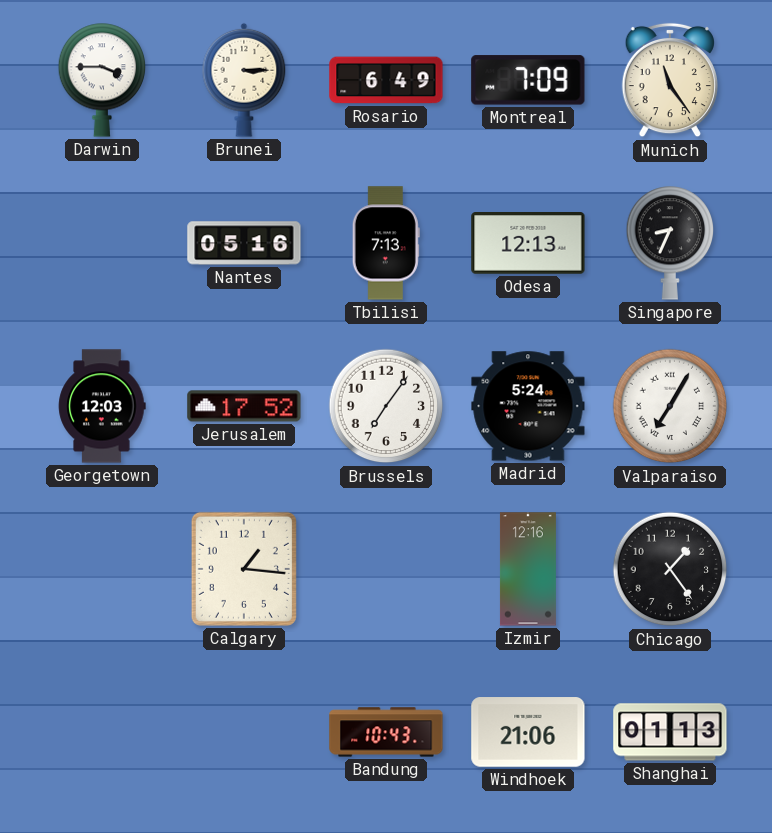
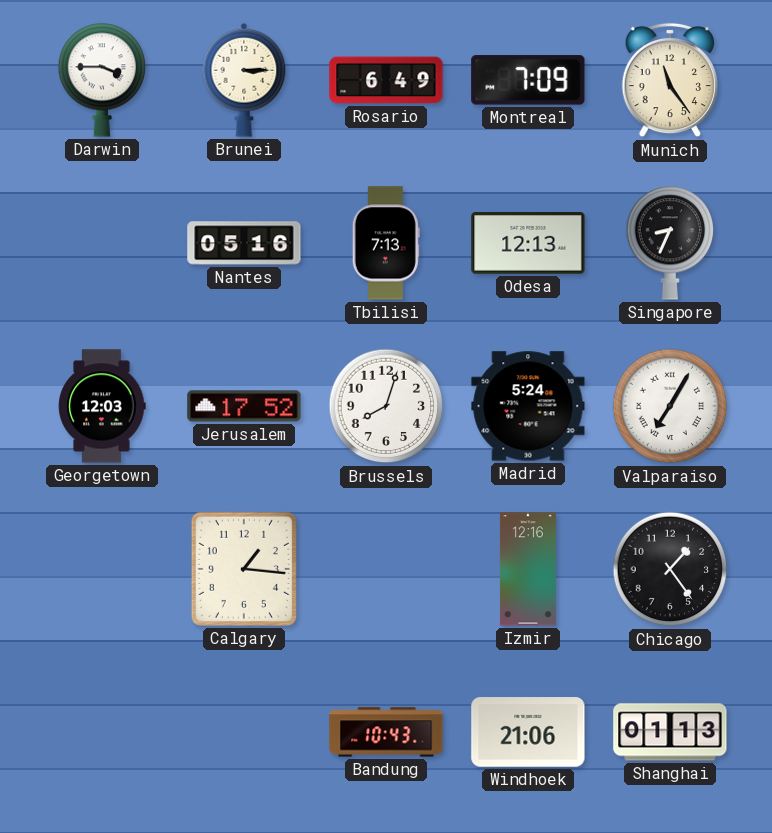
Brussels: 7:06 -> 8:03 (386, 406)
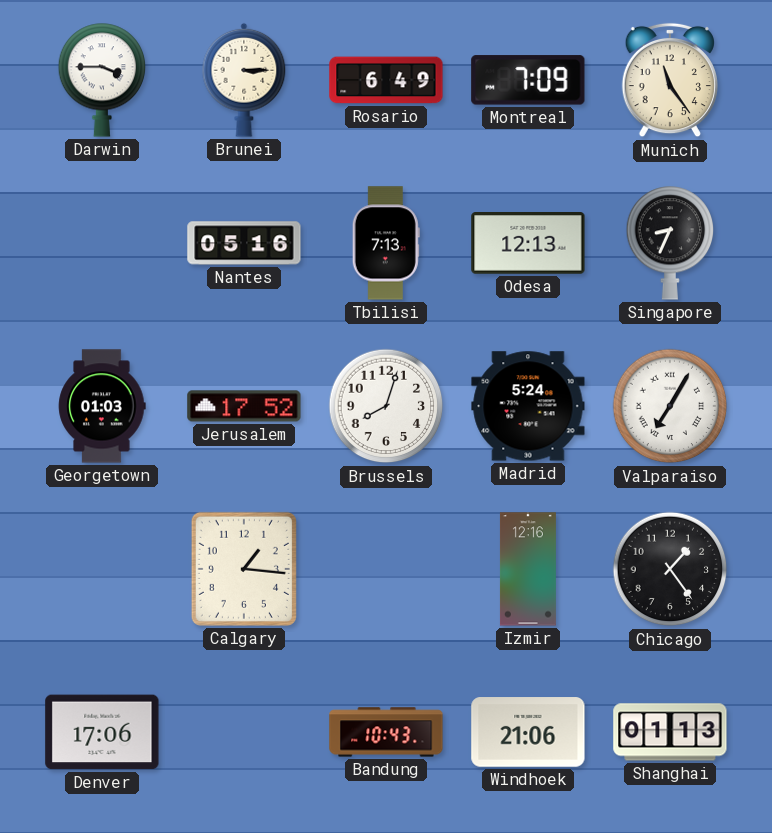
Georgetown: 12:03 -> 01:03 (102, 406)
Denver: none -> 17:06 (102, 732)
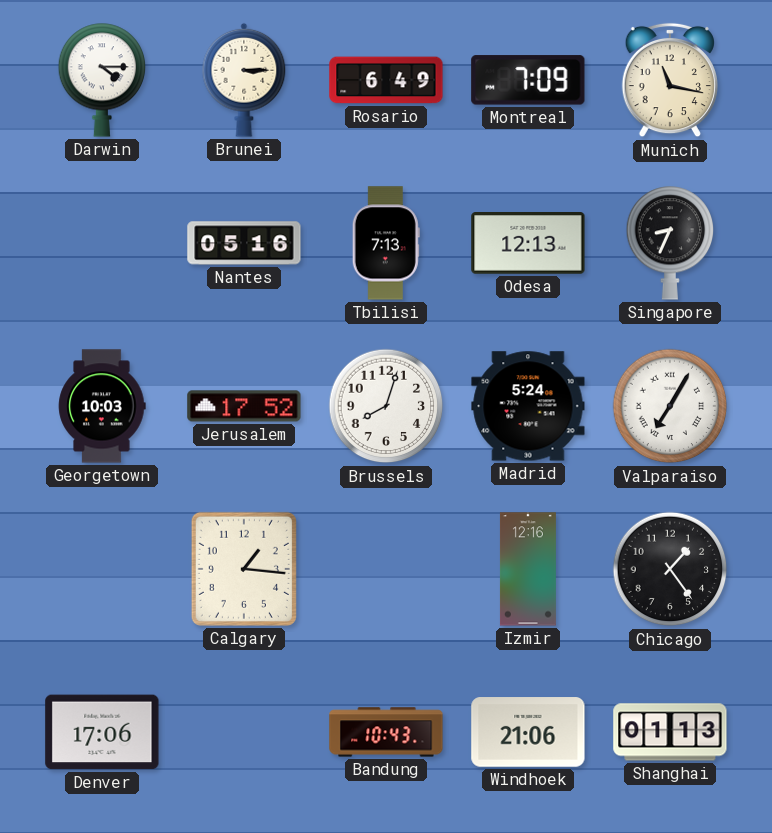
Darwin: 3:45 -> 4:15 (102, 80)
Munich: 11:24 -> 11:17 (670, 80)
Georgetown: 01:03 -> 10:03 (102, 406)
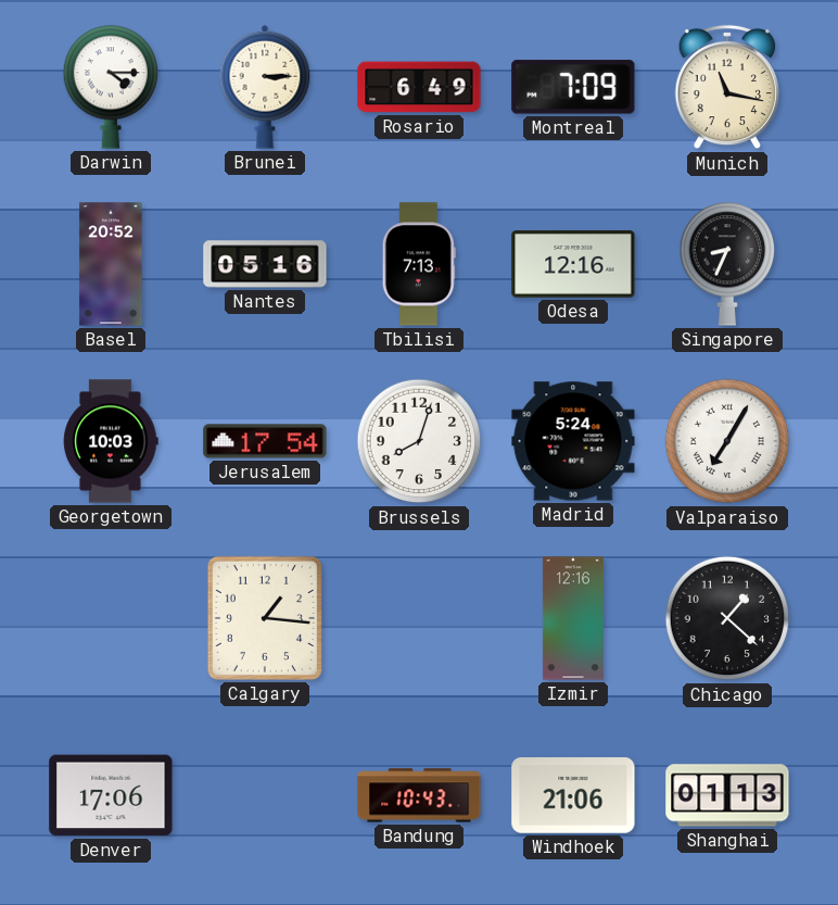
Basel: none -> 20:52 (111, 264)
Odesa: 12:13 -> 12:16 (573, 265)
Jerusalem: 17:52 -> 17:54 (265, 441)
Chicago: 1:24 -> 1:22 (727, 618)
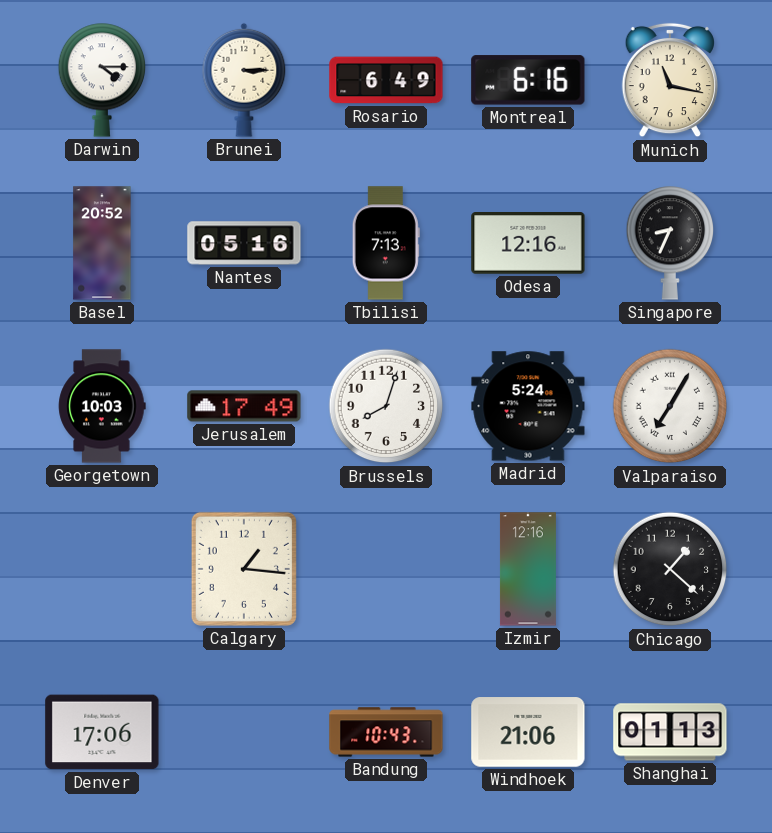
Montreal: 7:09 -> 6:16 (528, 80)
Jerusalem: 17:54 -> 17:49 (244, 406)
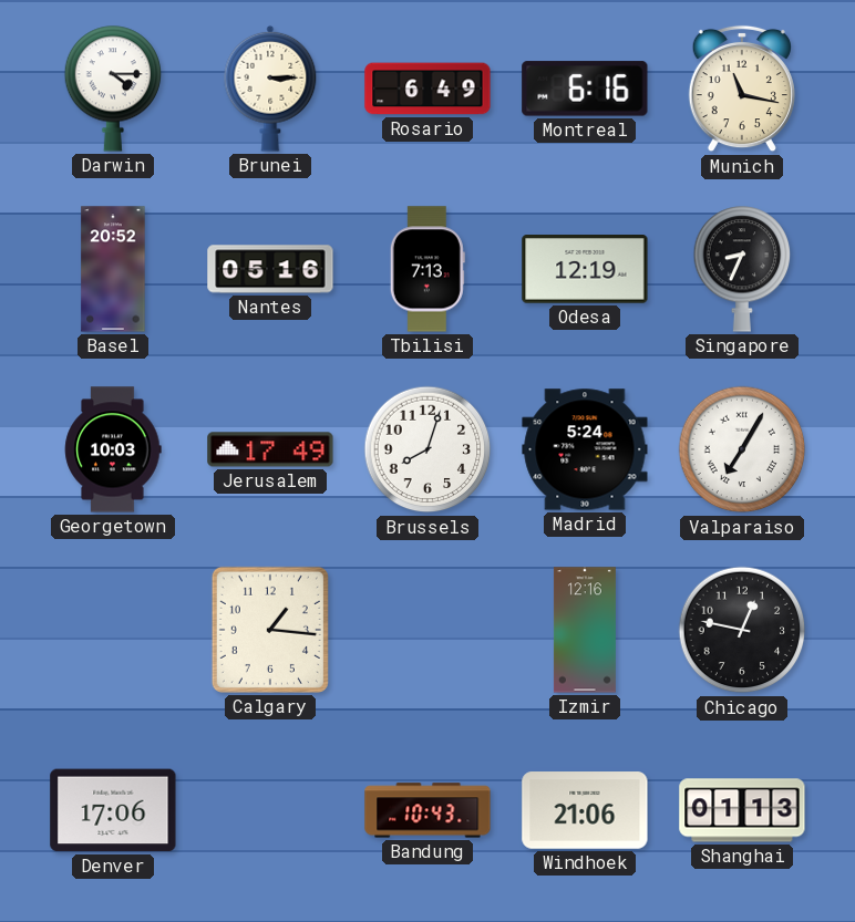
Odesa: 12:16 -> 12:19 (585, 270)
Chicago: 1:22 -> 12:47 (742, 630)
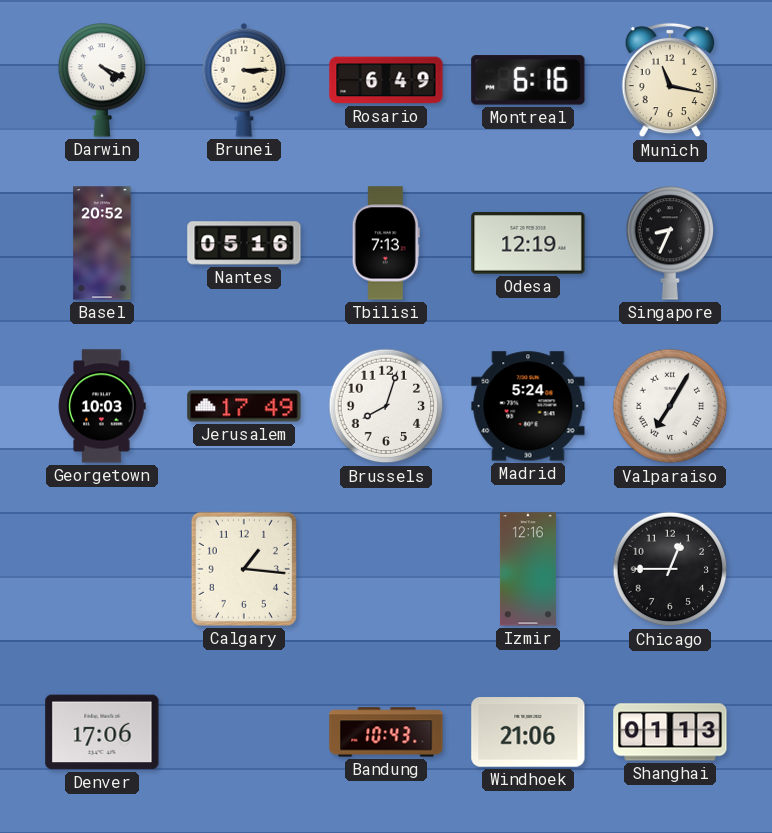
Darwin: 4:15 -> 4:19 (102, 80)
Chicago: 12:47 -> 12:45 (670, 569)
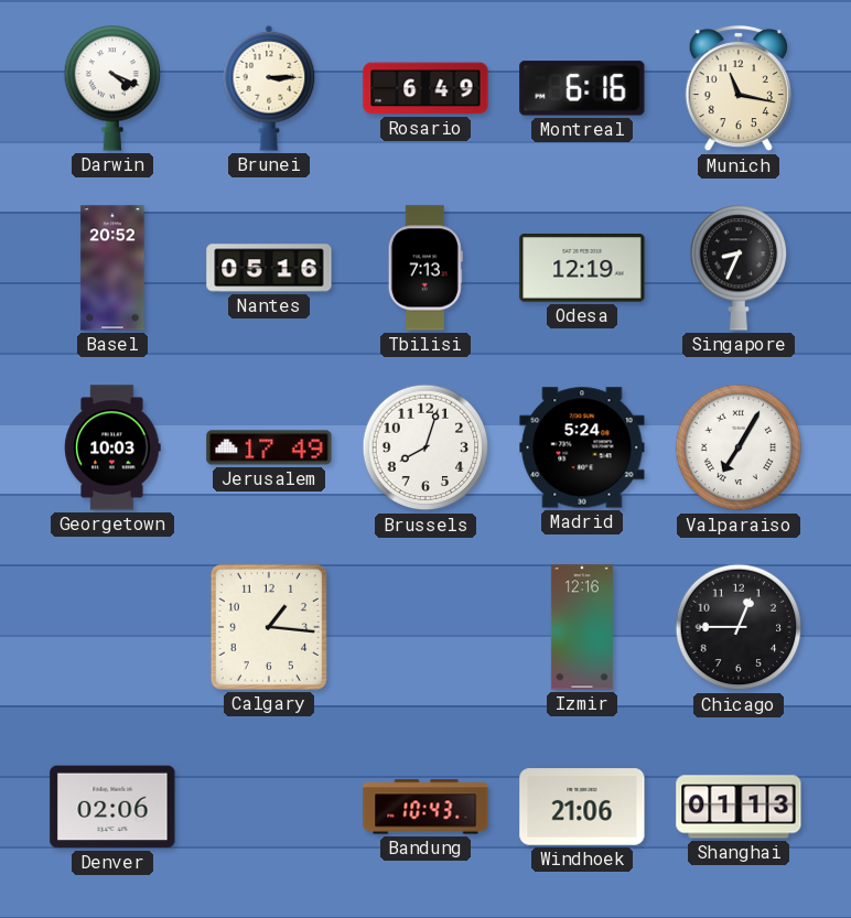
Denver: 17:06 -> 02:06 (112, 807)
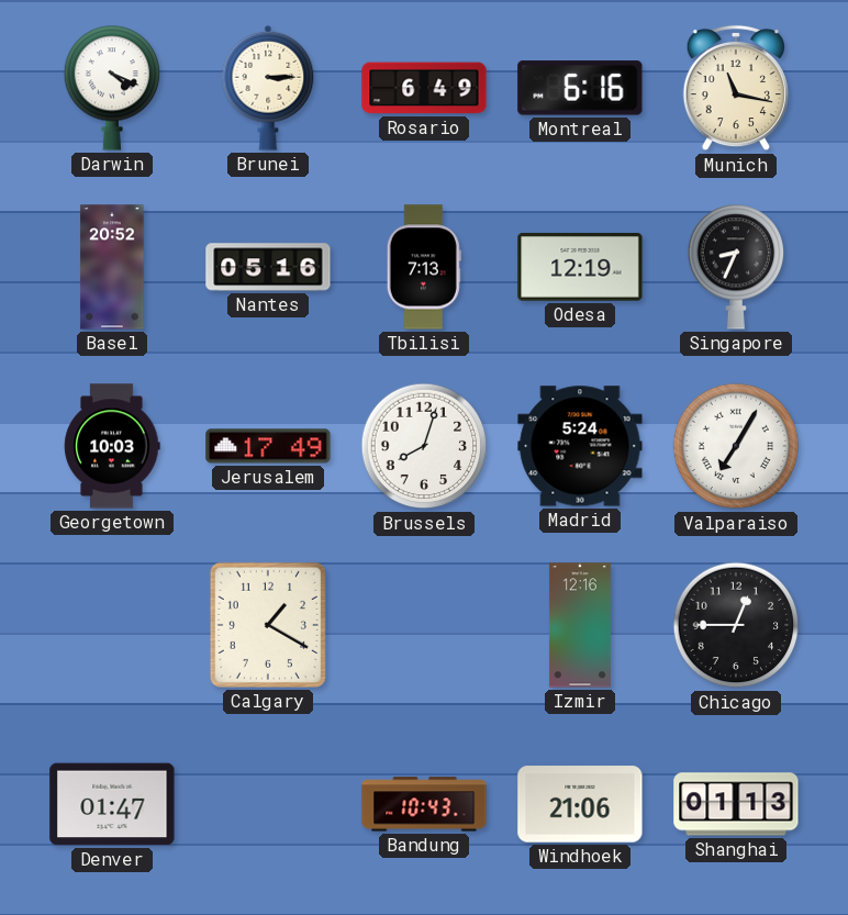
Calgary: 1:16 -> 1:20 (268, 625)
Denver: 02:06 -> 01:47 (112, 804)
